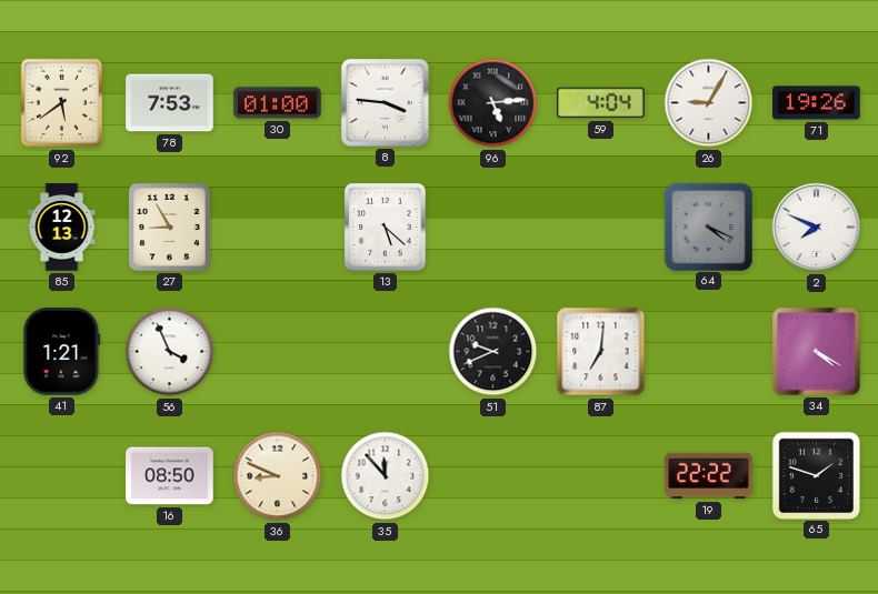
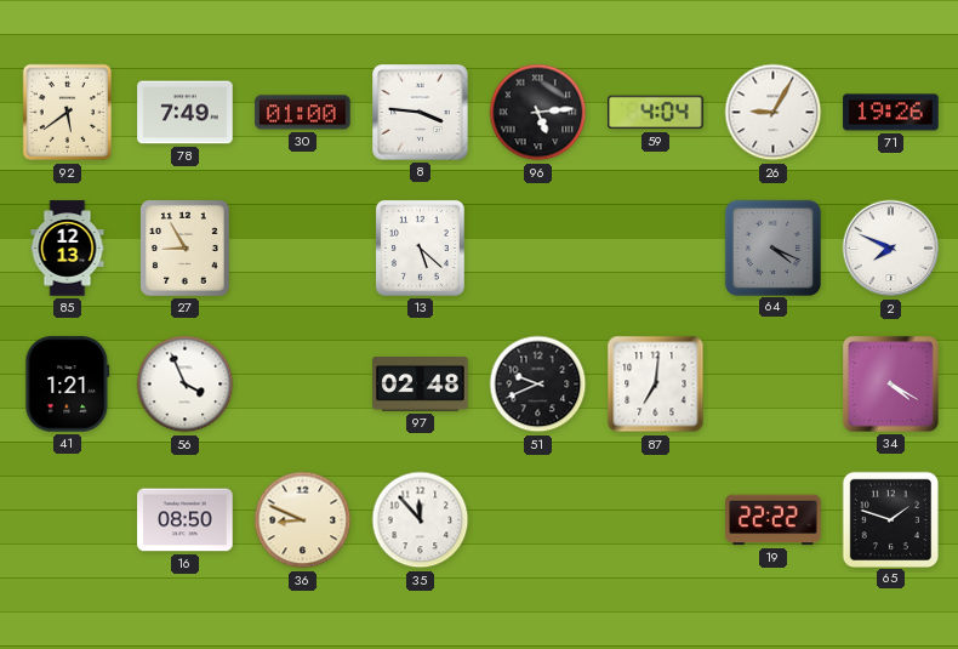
78: 7:53 -> 7:49 (186, 113)
97: none -> 02:48 (421, 385)
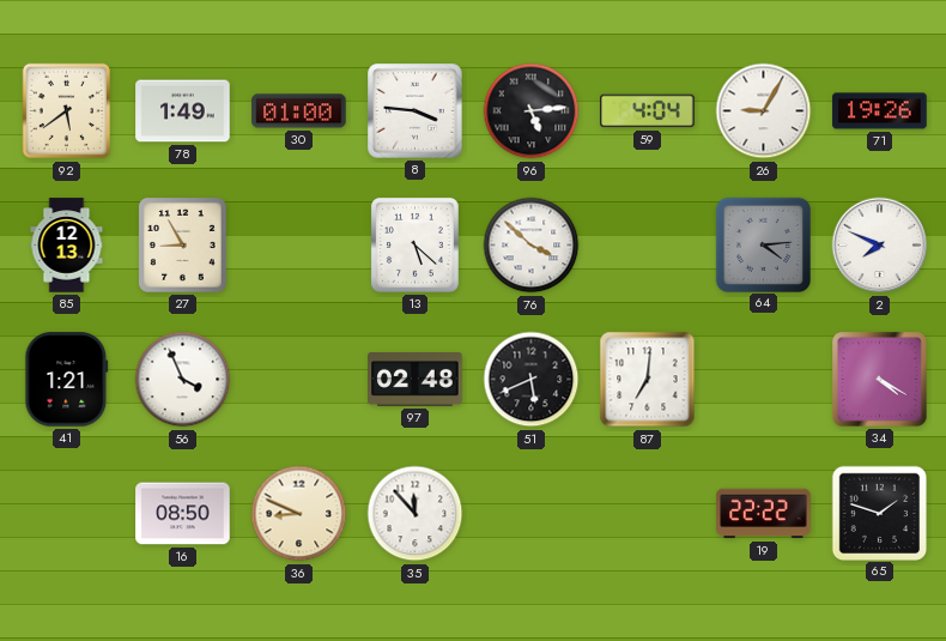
78: 7:49 -> 1:49 (183, 111)
76: none -> 3:52 (532, 246)
64: 4:19 -> 4:14 (763, 244)
51: 9:41 -> 5:41 (532, 380)
